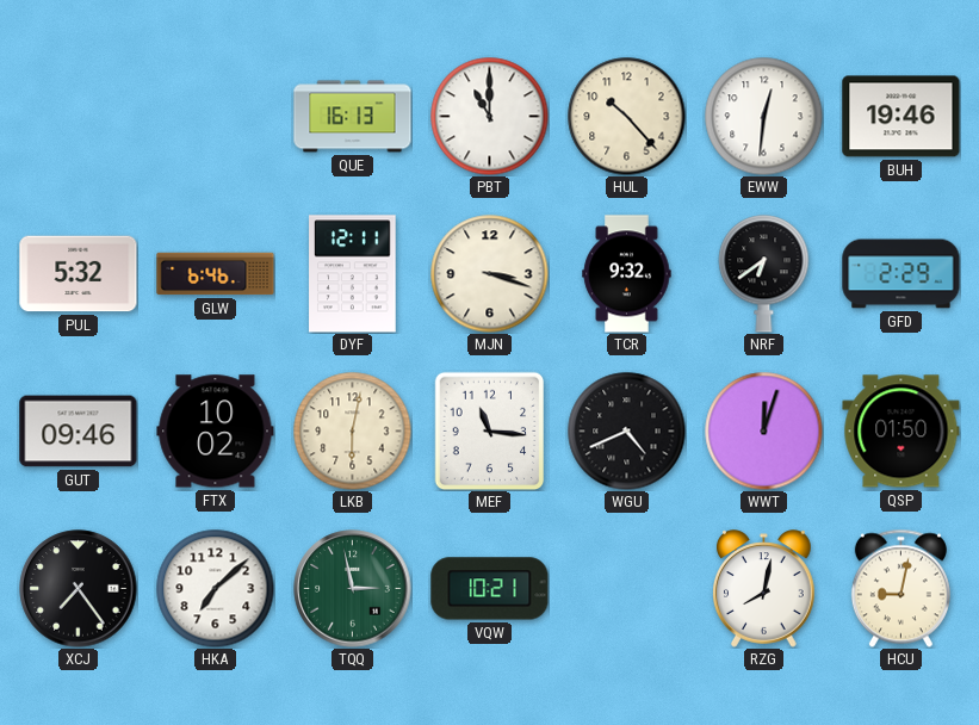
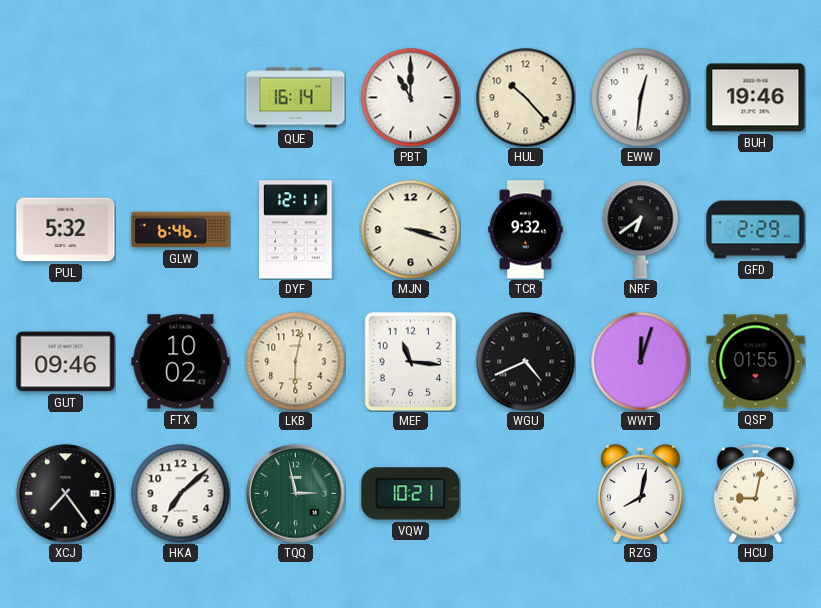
QUE: 16:13 -> 16:14 (296, 98)
QSP: 01:50 -> 01:55 (756, 362)
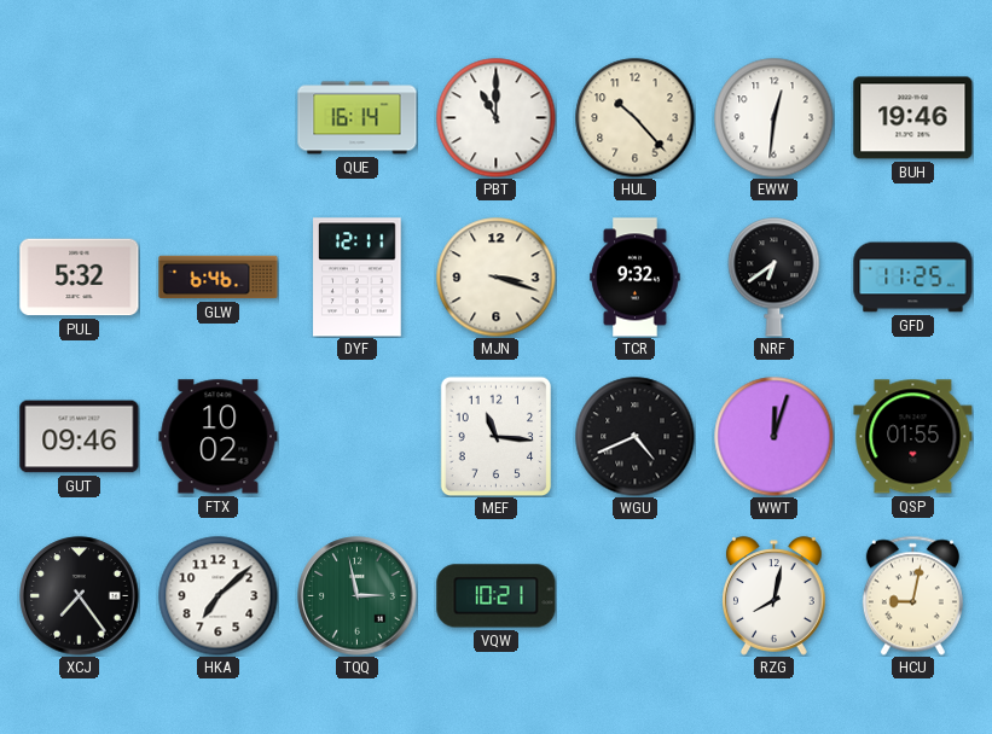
GFD: 2:29 -> 11:25 (913, 278)
LKB: 6:02 -> none (296, 362)
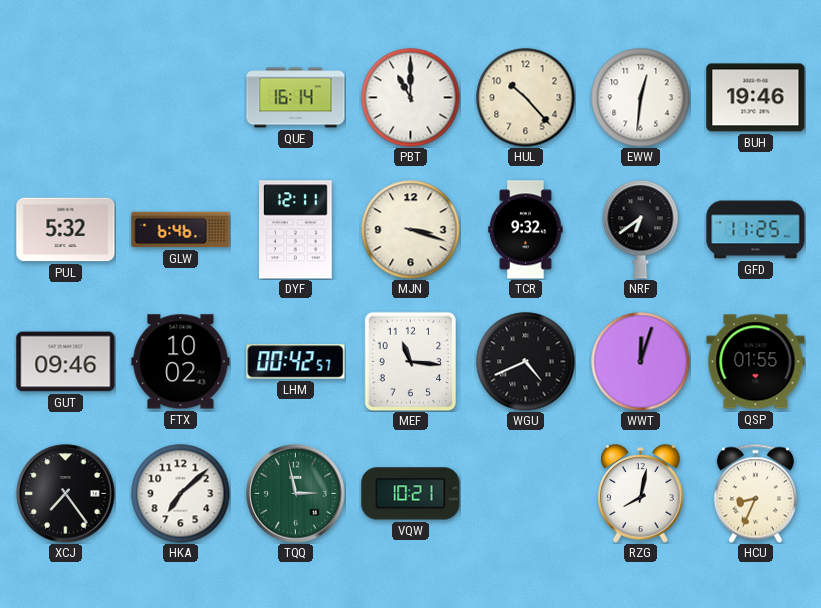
LHM: none -> 00:42 (296, 362)
HCU: 9:02 -> 8:34 (755, 493)
